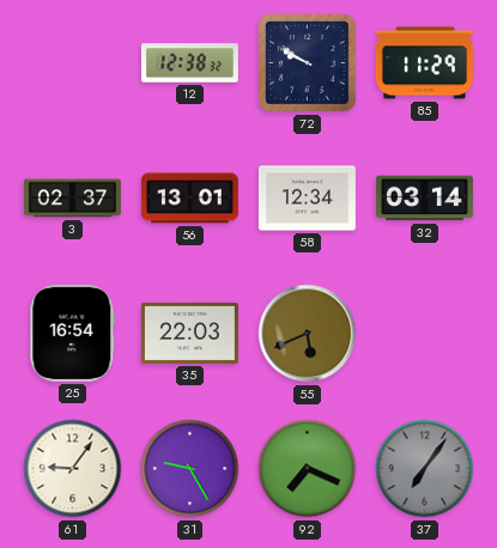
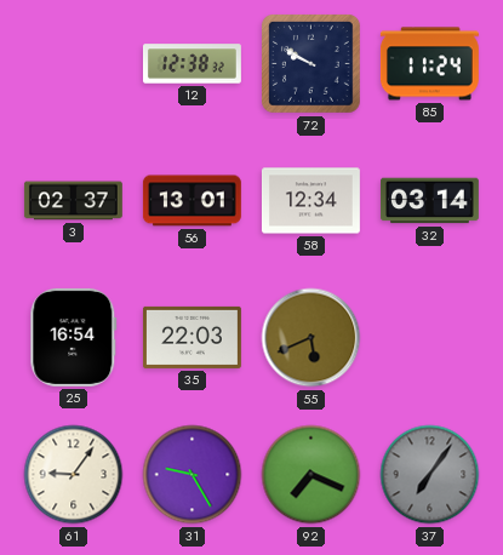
85: 11:29 -> 11:24 (429, 64)
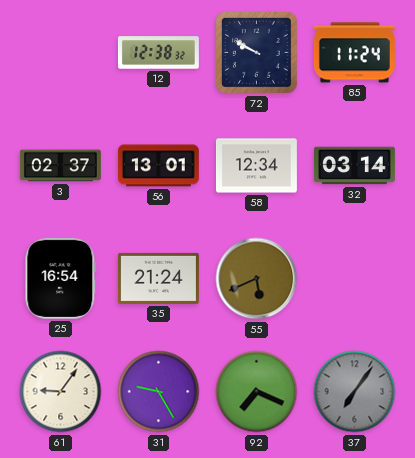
35: 22:03 -> 21:24 (158, 278)
